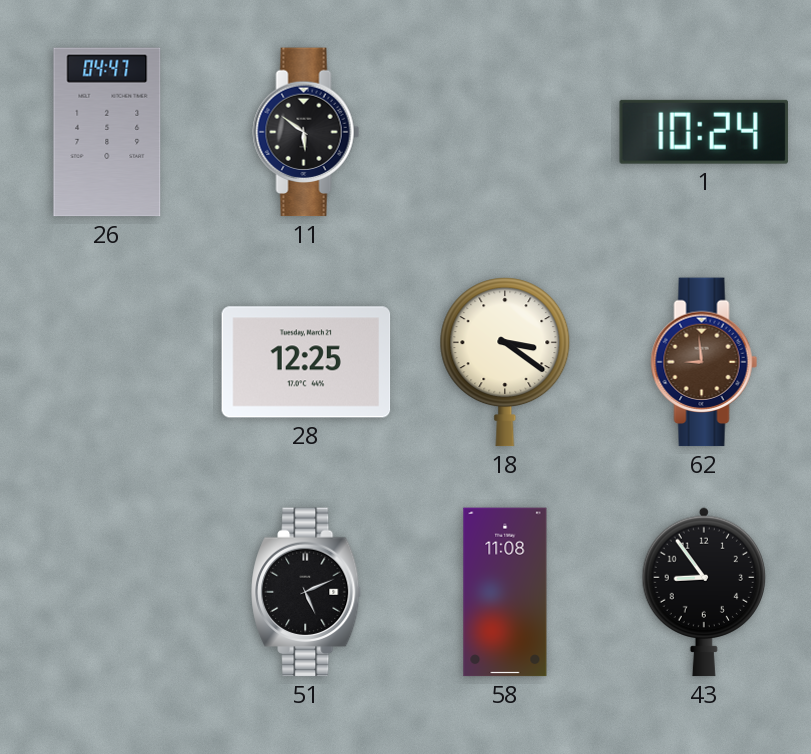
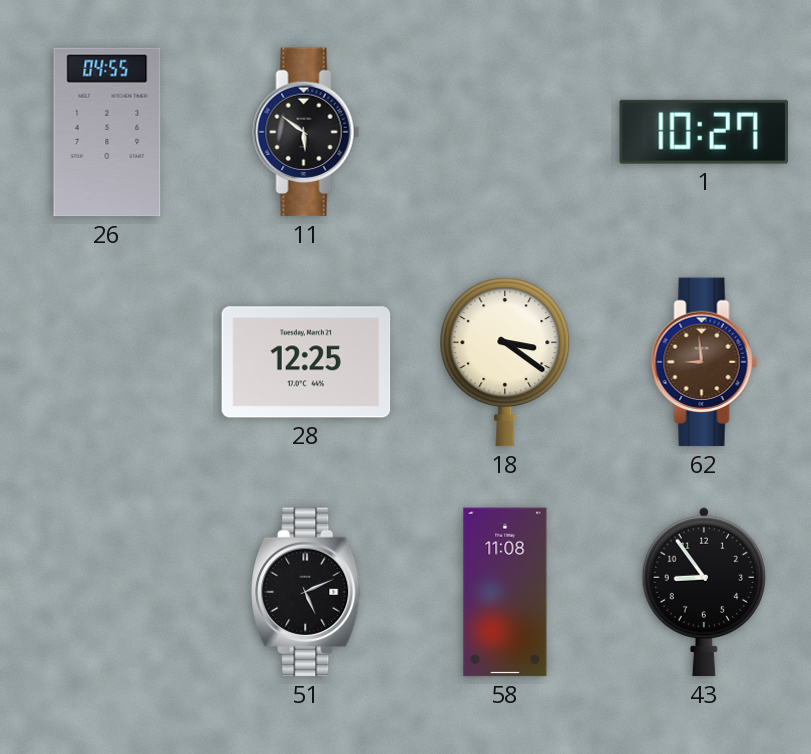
26: 04:47 -> 04:55 (107, 132)
1: 10:24 -> 10:27 (704, 132)
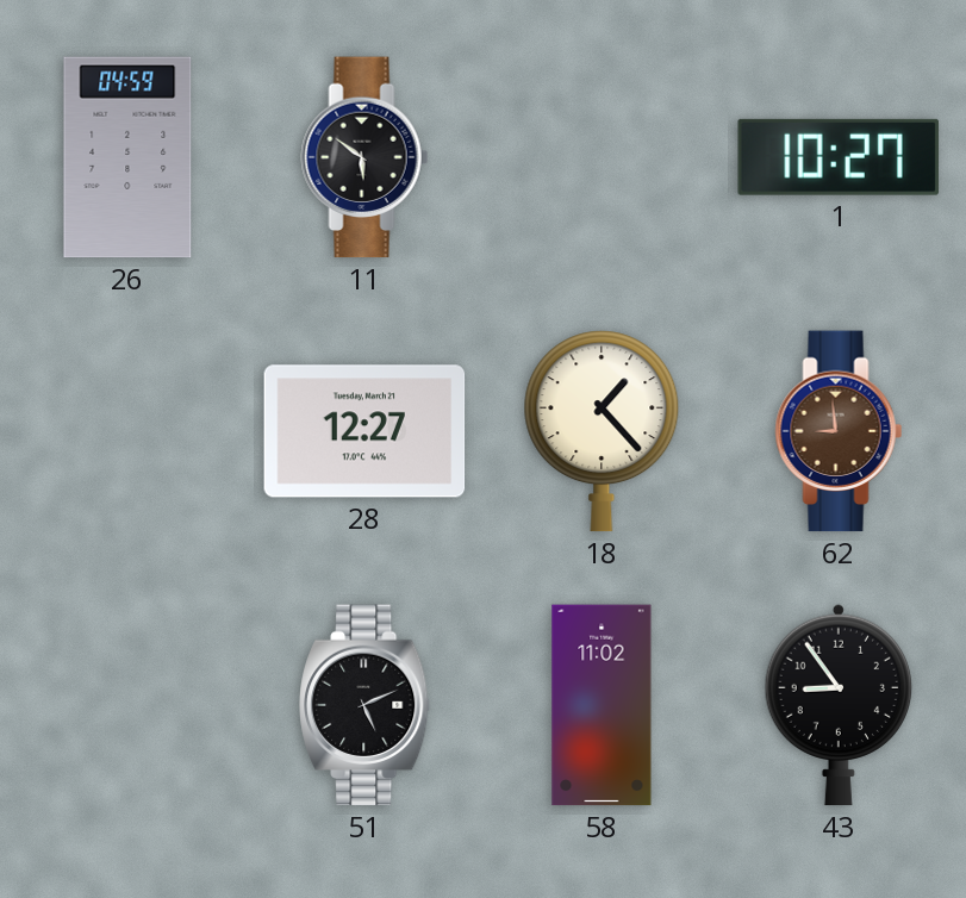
26: 04:55 -> 04:59 (127, 157)
28: 12:25 -> 12:27 (364, 431)
18: 3:21 -> 1:23 (602, 431)
58: 11:08 -> 11:02 (602, 705)
